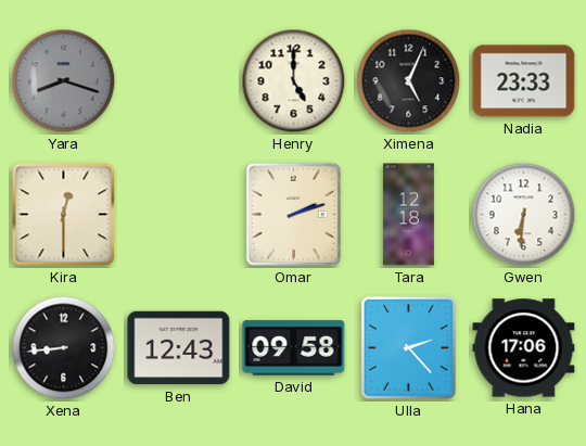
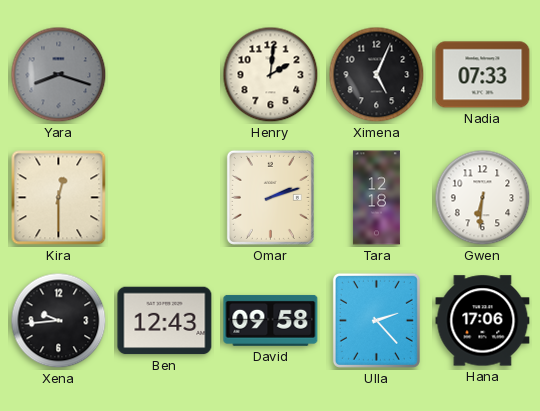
Henry: 5:00 -> 2:01 (271, 75)
Nadia: 23:33 -> 07:33 (483, 75)
Xena: 8:44 -> 9:44 (59, 321)
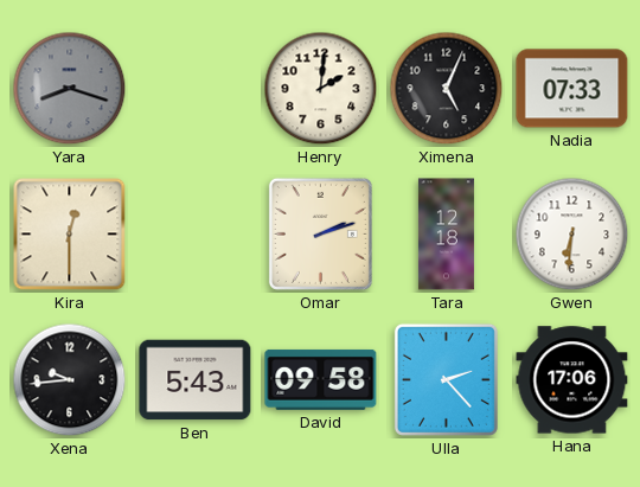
Ben: 12:43 -> 5:43 (196, 380)
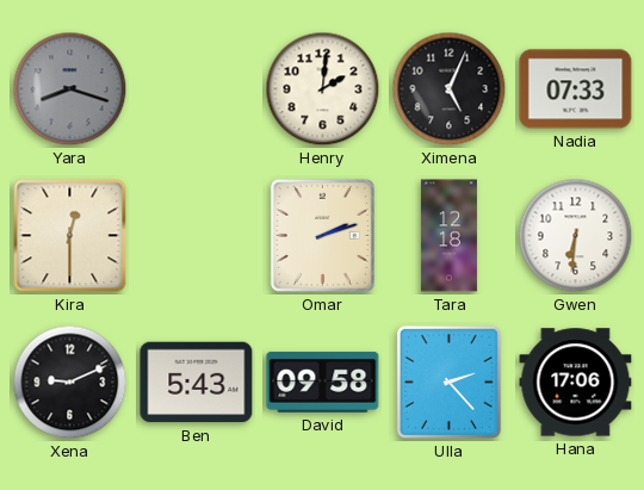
Xena: 9:44 -> 9:11 (70, 383)
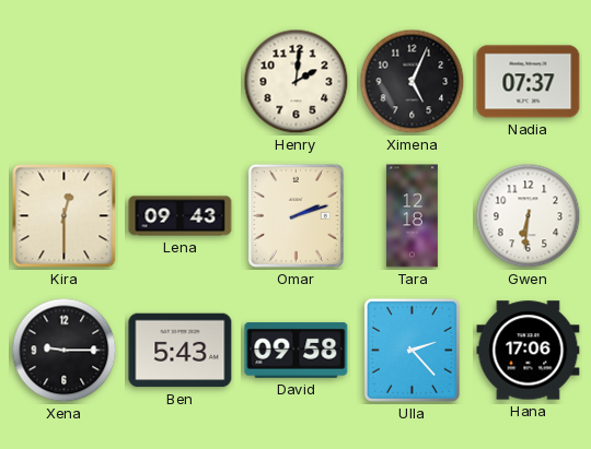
Yara: 8:18 -> none (70, 89)
Nadia: 07:33 -> 07:37 (529, 82)
Lena: none -> 09:43 (181, 216)
Xena: 9:11 -> 9:15 (65, 351)
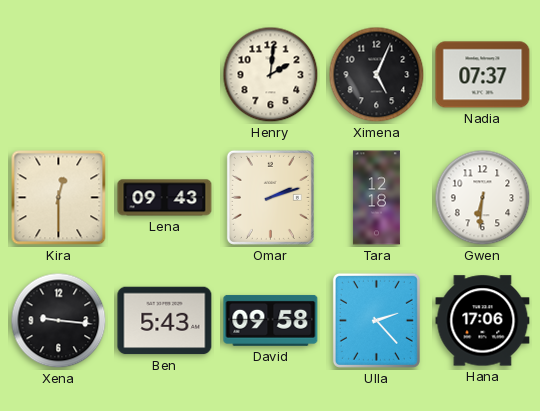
Xena: 9:15 -> 9:16 (59, 321)
